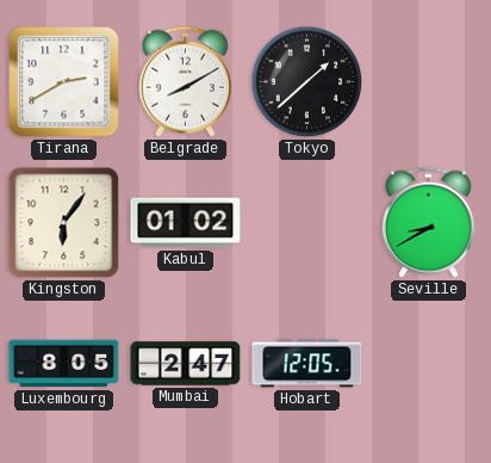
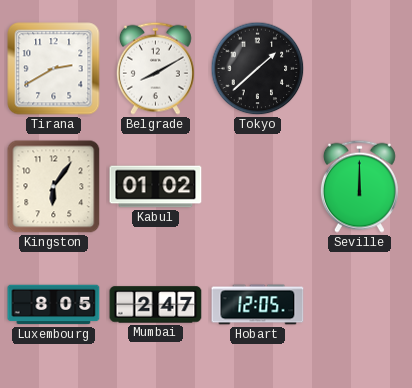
Seville: 8:40 -> 12:00 (359, 186)
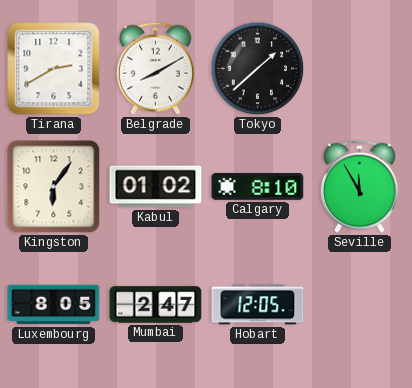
Calgary: none -> 8:10 (258, 187)
Seville: 12:00 -> 11:55 (359, 186)
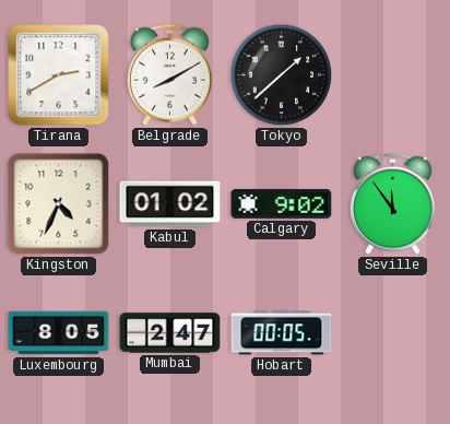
Kingston: 6:06 -> 4:34 (59, 204)
Calgary: 8:10 -> 9:02 (282, 204)
Seville: 11:55 -> 11:54 (392, 203)
Hobart: 12:05 -> 00:05 (282, 333)
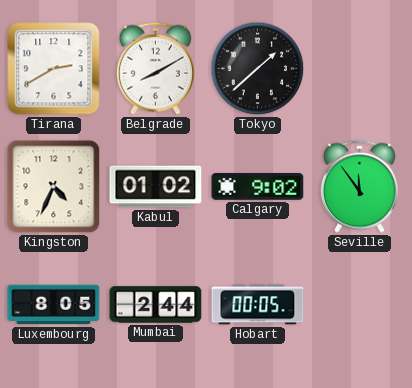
Mumbai: 2:47 -> 2:44 (156, 305)
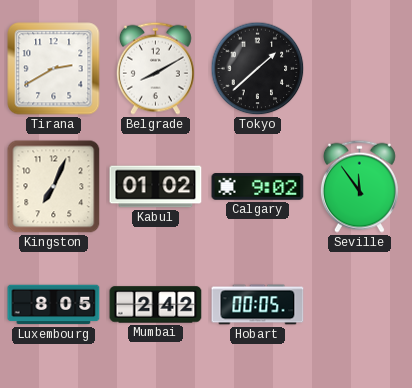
Kingston: 4:34 -> 7:04 (54, 187)
Mumbai: 2:44 -> 2:42 (156, 305)
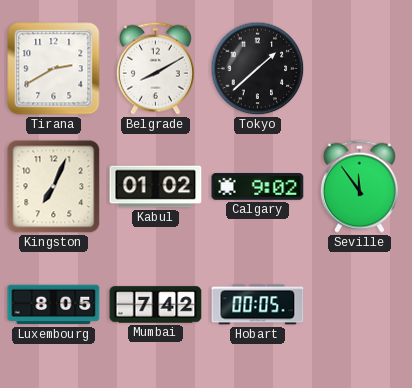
Mumbai: 2:42 -> 7:42 (156, 305)
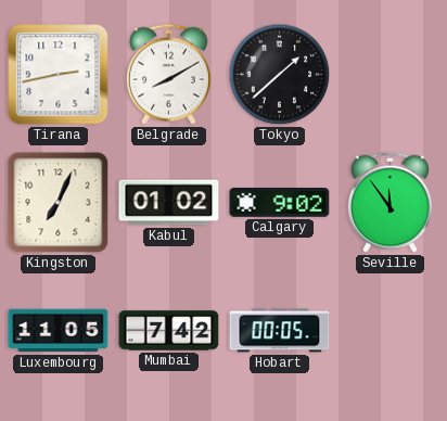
Tirana: 2:40 -> 2:43 (59, 75)
Luxembourg: 8:05 -> 11:05 (59, 331)
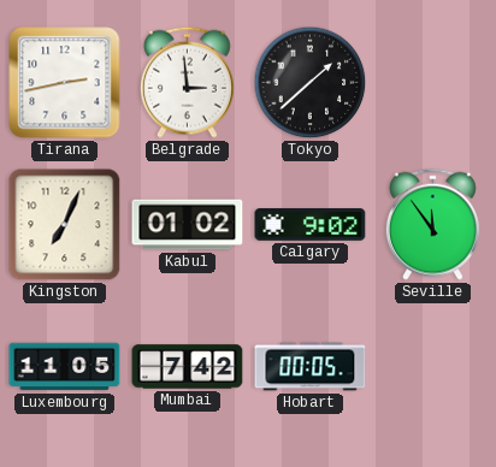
Belgrade: 8:10 -> 2:59 (187, 82)
